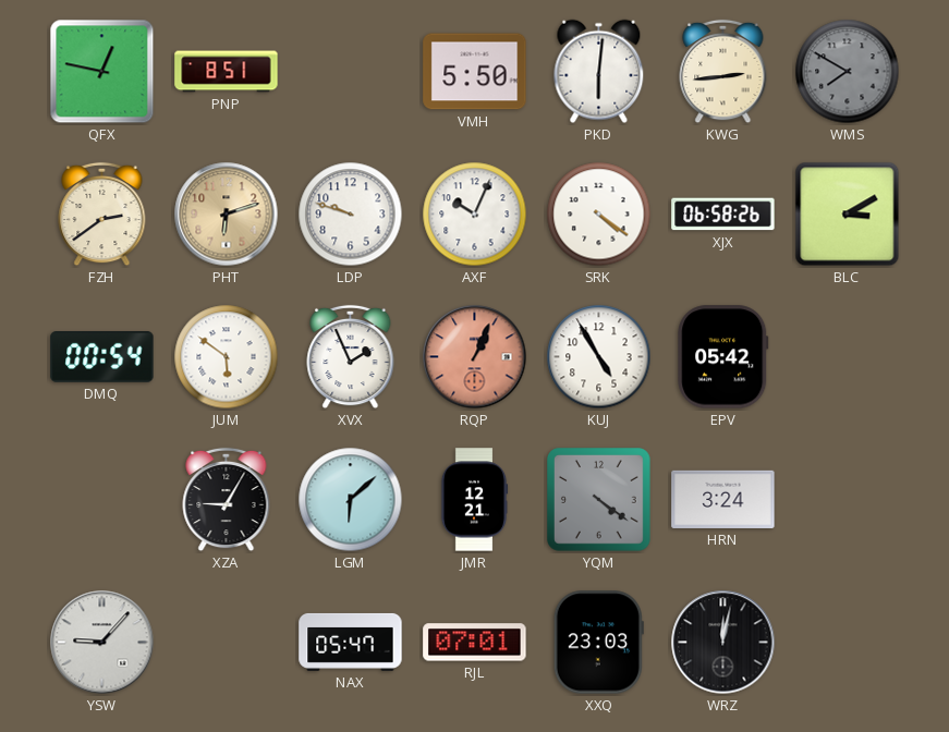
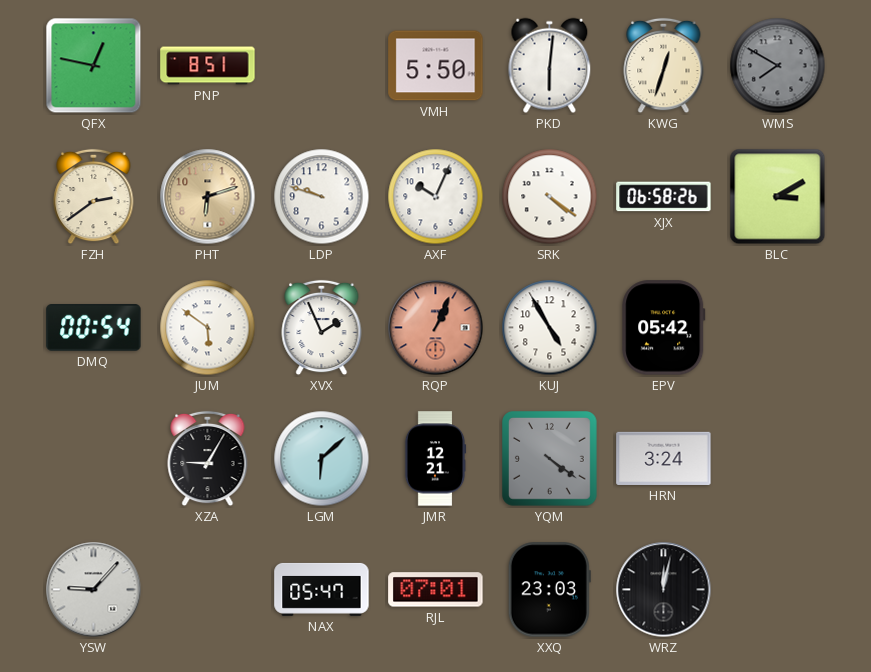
KWG: 2:44 -> 12:33 (664, 66)
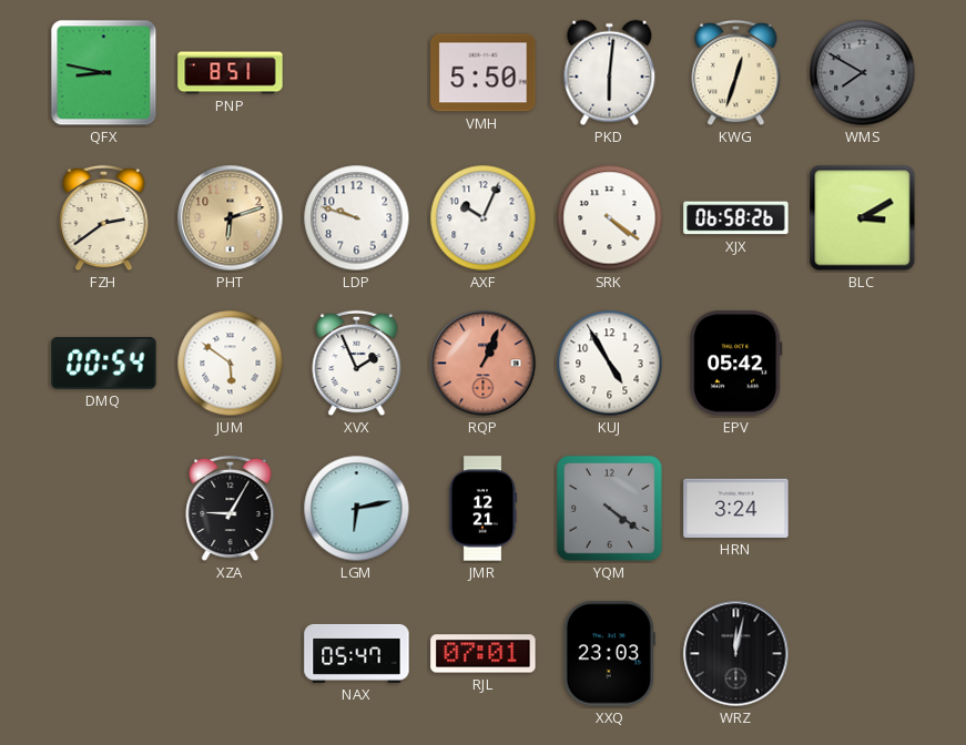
QFX: 12:47 -> 8:47 (104, 73)
LGM: 6:08 -> 6:13 (357, 509)
YSW: 9:07 -> none (94, 590)
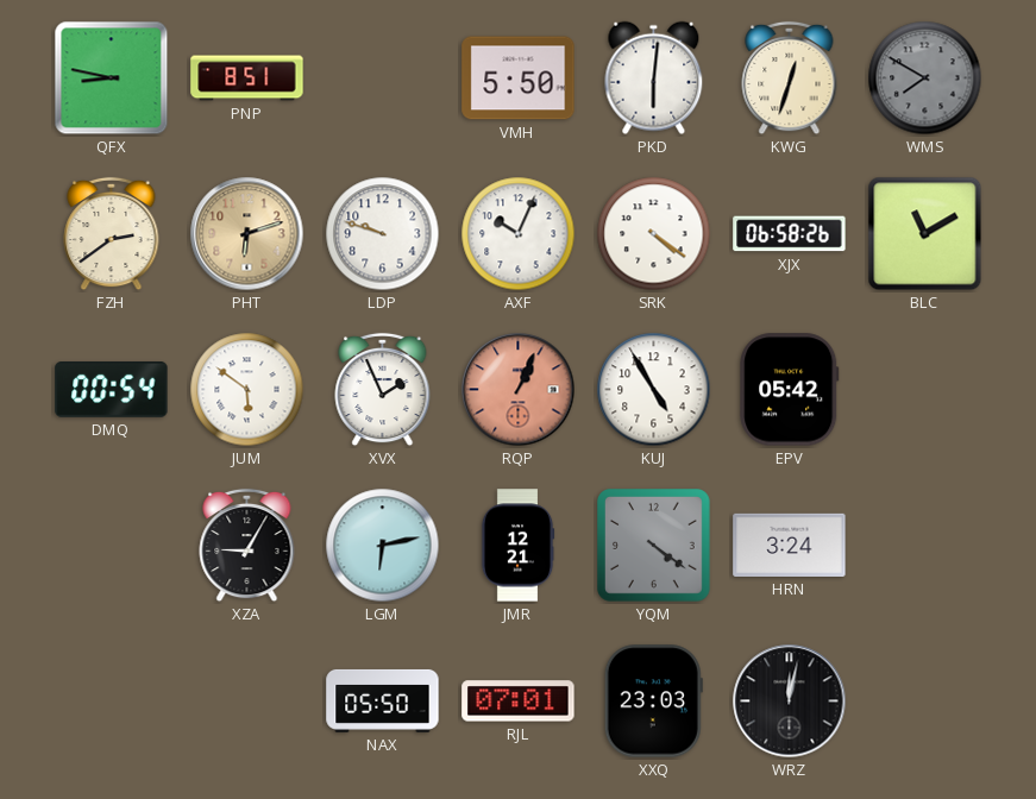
BLC: 3:10 -> 11:10 (925, 234)
NAX: 05:47 -> 05:50 (383, 700)
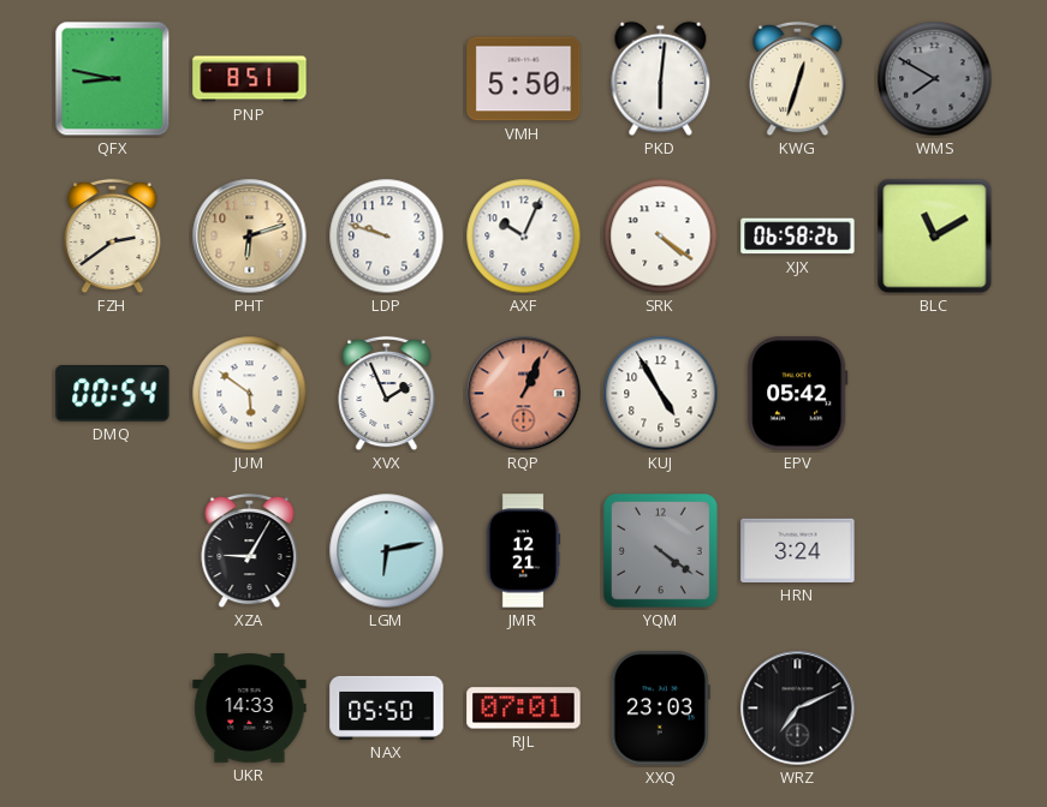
UKR: none -> 14:33 (250, 709)
WRZ: 12:02 -> 7:11 (798, 709)
